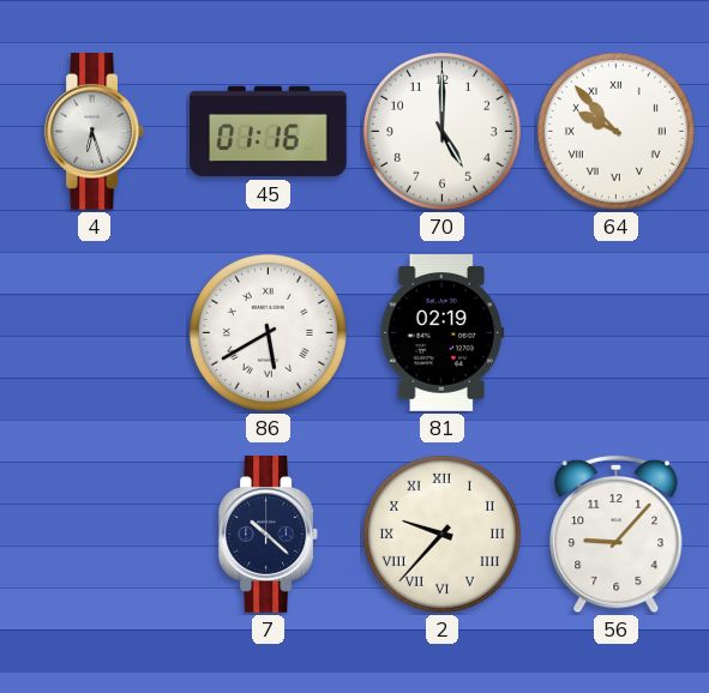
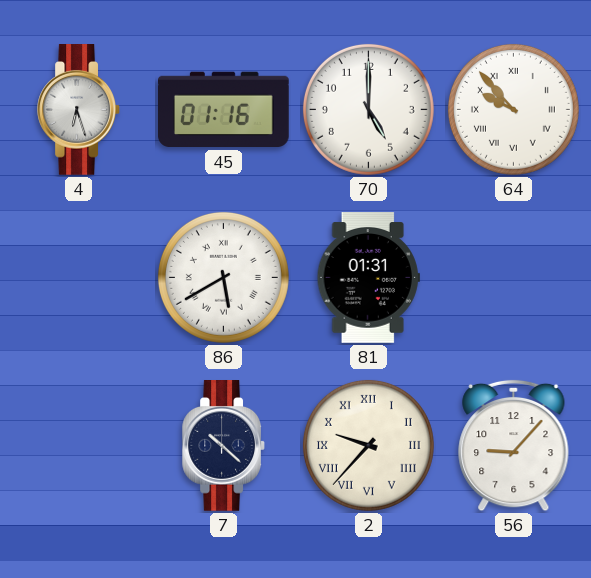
81: 02:19 -> 01:31 (368, 278)
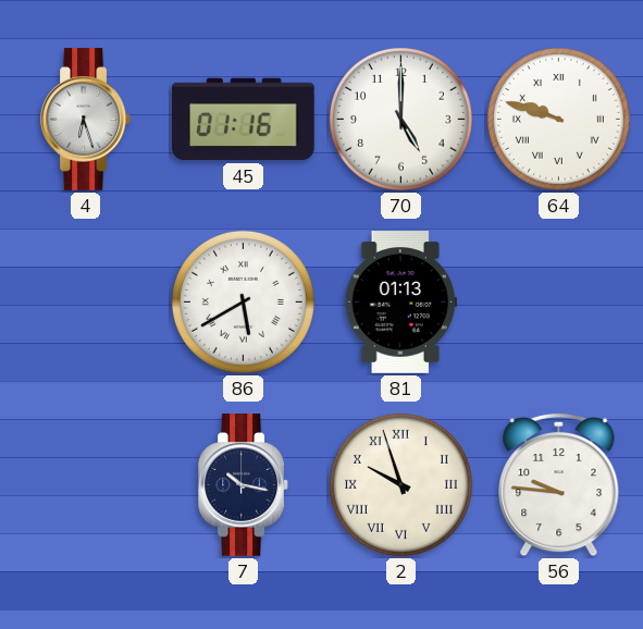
64: 9:53 -> 9:48 (558, 119)
81: 01:31 -> 01:13 (400, 303)
7: 10:22 -> 10:17 (243, 485)
2: 9:37 -> 9:57 (400, 484)
56: 9:07 -> 9:46 (559, 485)
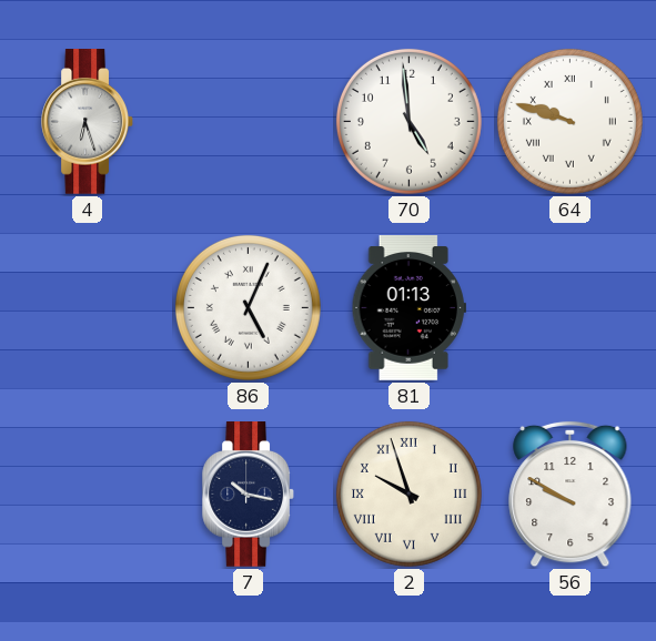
45: 01:16 -> none (244, 120)
70: 5:00 -> 4:59 (408, 121)
86: 5:40 -> 5:04 (248, 307)
56: 9:46 -> 9:50 (571, 495)
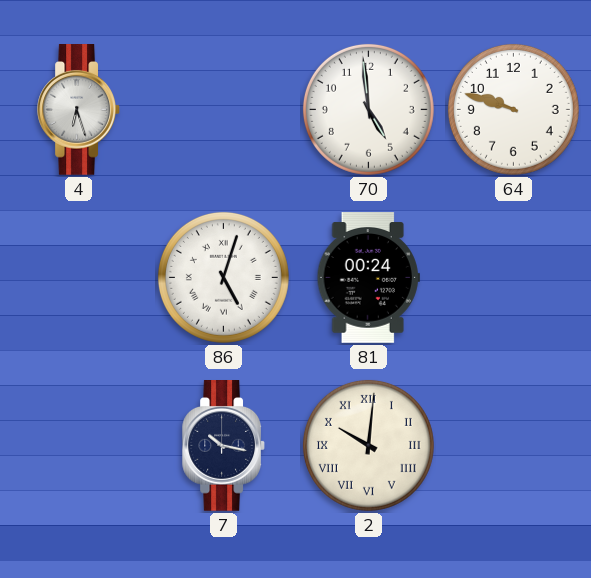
64 numerals: Roman -> Arabic (513, 109)
86: 5:04 -> 5:03 (223, 277)
81: 01:13 -> 00:24 (368, 278)
2: 9:57 -> 10:01 (368, 445)
56: 9:50 -> none (571, 495)
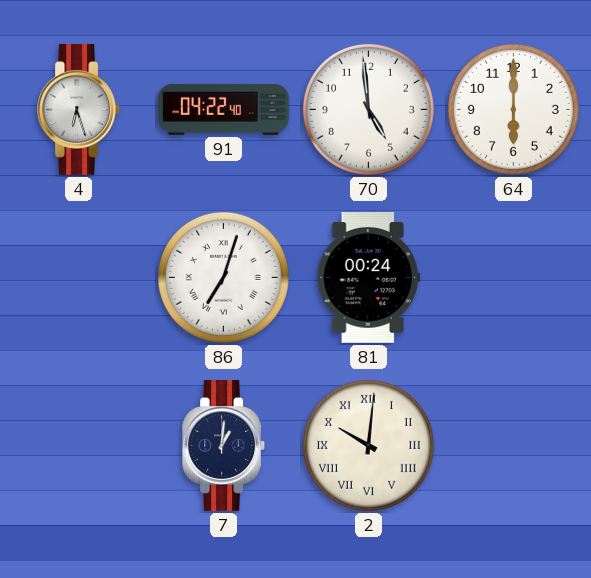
91: none -> 04:22 (224, 109)
64: 9:48 -> 6:00 (513, 109)
86: 5:03 -> 7:03 (223, 277)
7: 10:17 -> 1:01 (223, 446)
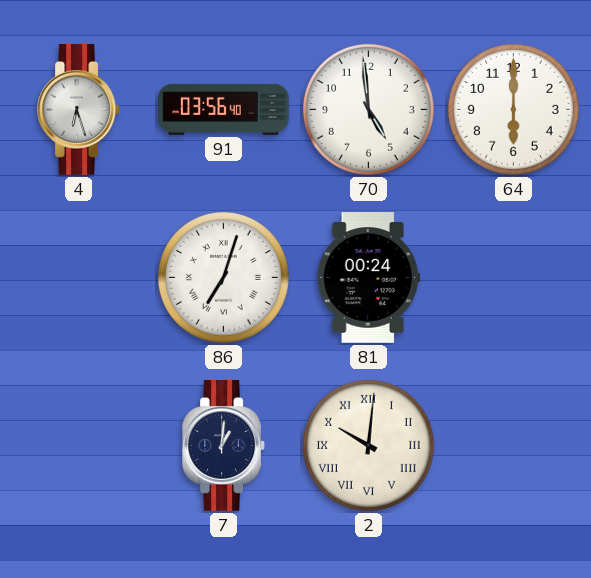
91: 04:22 -> 03:56 (224, 109)
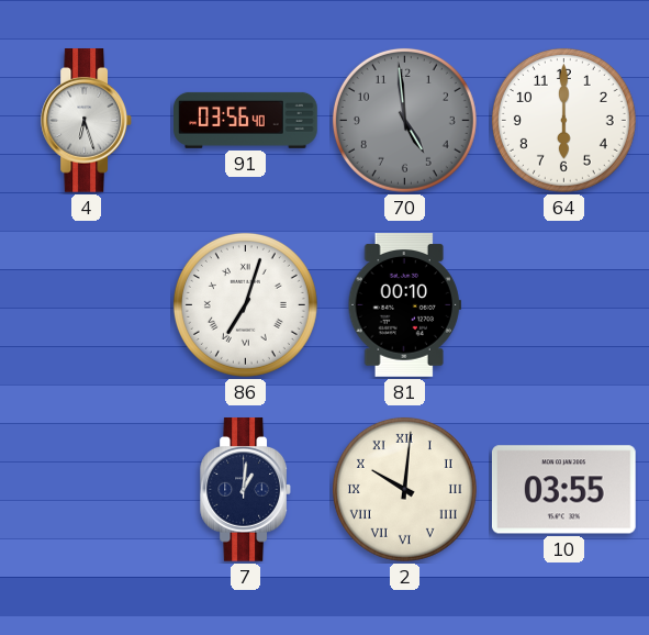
70 dial: white -> grey (404, 120)
81: 00:24 -> 00:10 (404, 305)
10: none -> 03:55 (563, 490)
